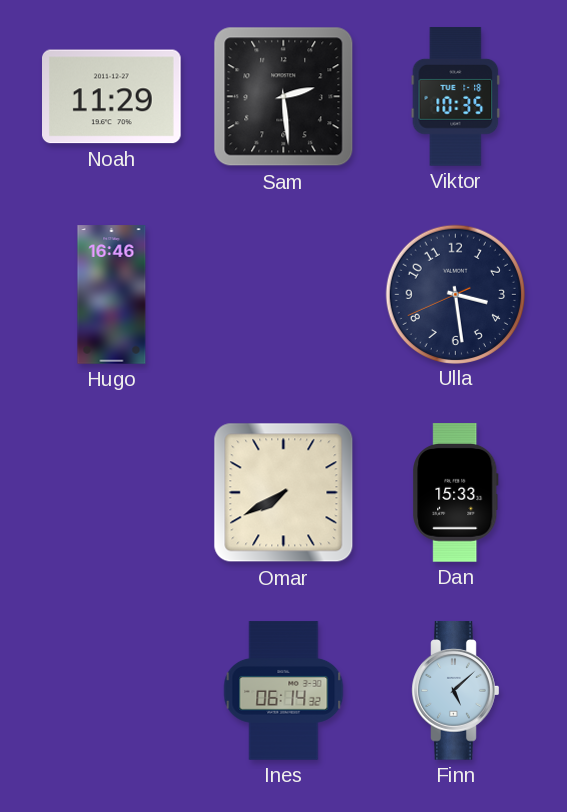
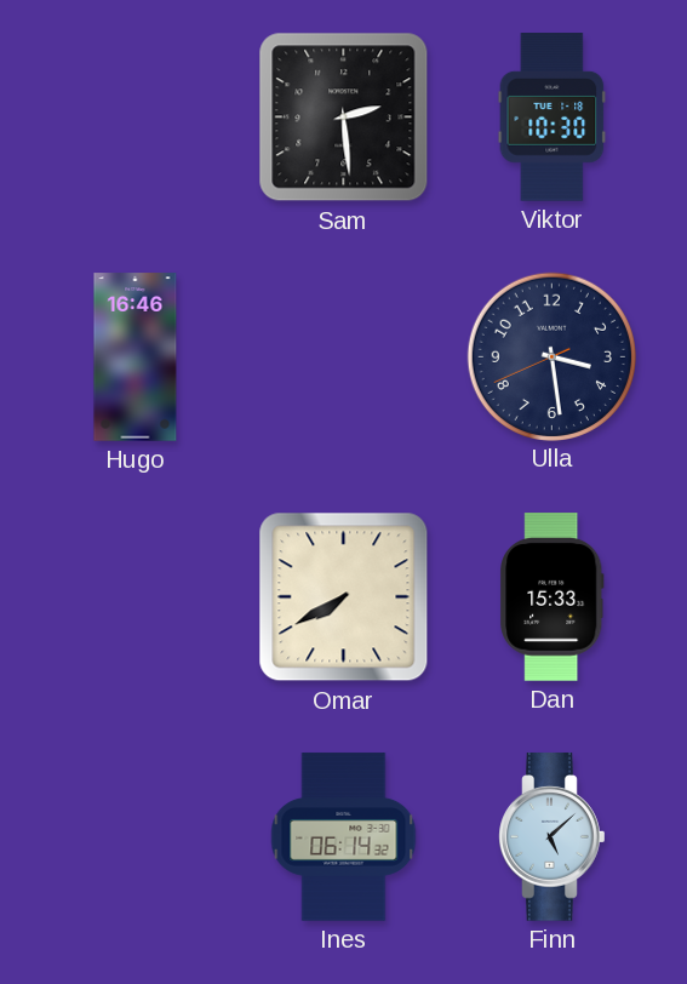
Noah: 11:29 -> none (112, 97)
Viktor: 10:35 -> 10:30 (553, 118)
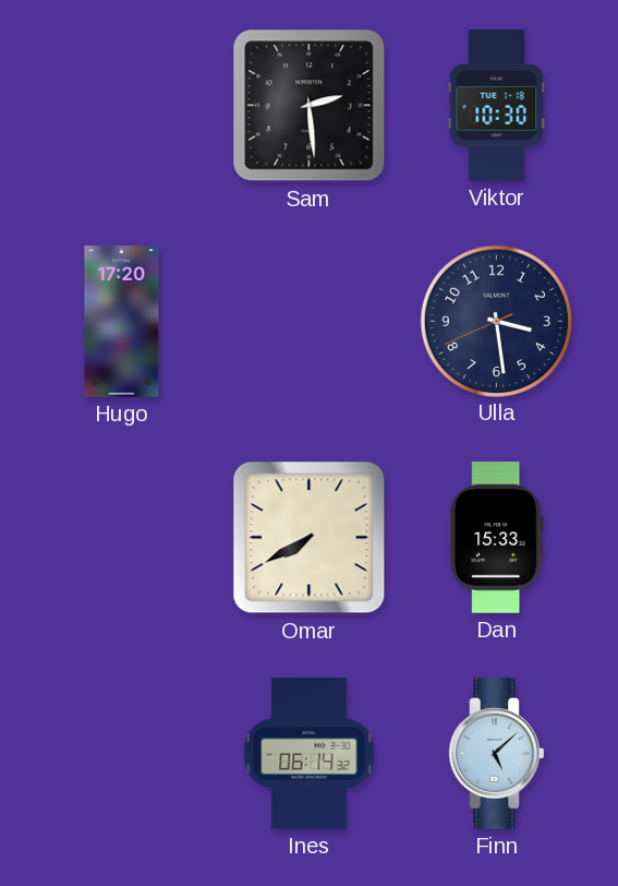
Hugo: 16:46 -> 17:20 (122, 322)
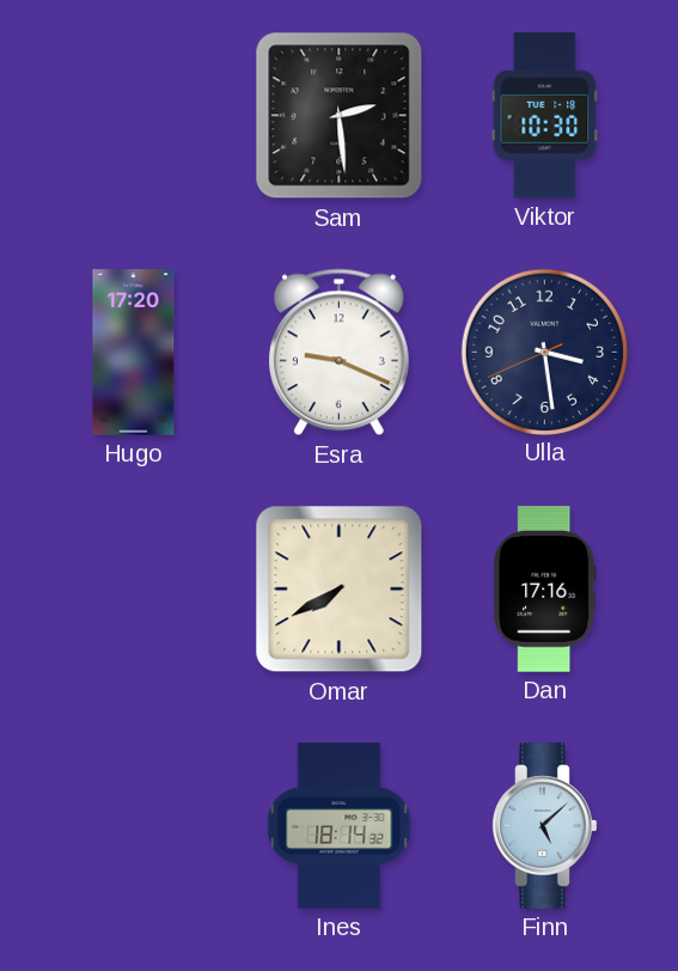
Esra: none -> 9:19 (338, 353)
Dan: 15:33 -> 17:16 (545, 590)
Ines: 06:14 -> 18:14 (340, 826)
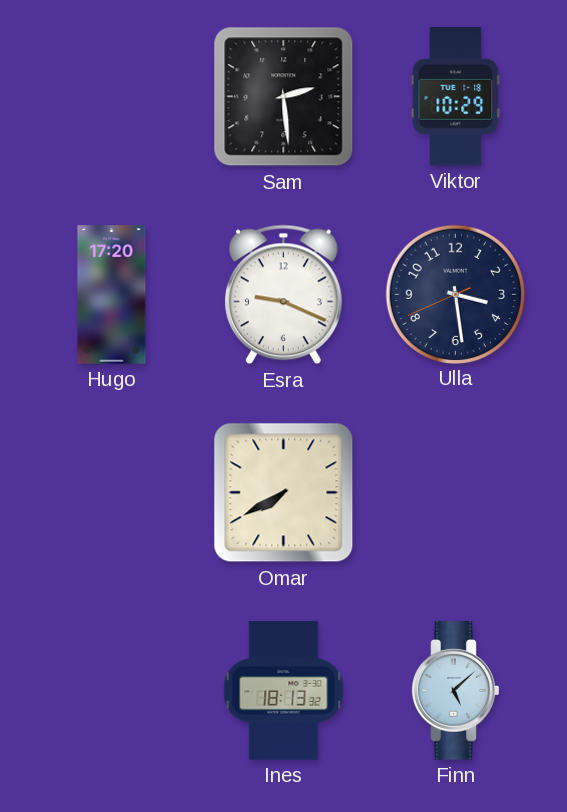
Viktor: 10:30 -> 10:29 (456, 97)
Dan: 17:16 -> none (545, 590)
Ines: 18:14 -> 18:13 (284, 691)
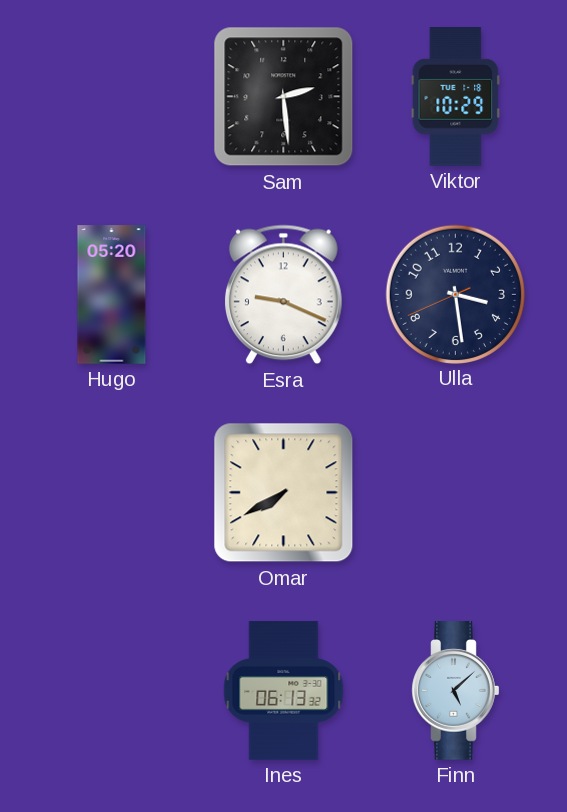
Hugo: 17:20 -> 05:20 (112, 295)
Ines: 18:13 -> 06:13 (284, 691)
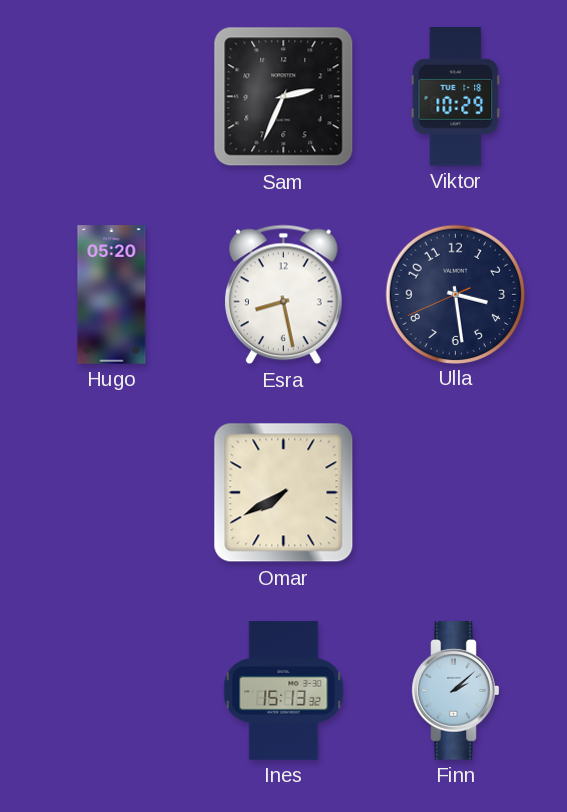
Sam: 2:29 -> 2:34 (284, 97)
Esra: 9:19 -> 8:28 (283, 295)
Ines: 06:13 -> 15:13 (284, 691)
Finn: 5:08 -> 2:08 (456, 691)
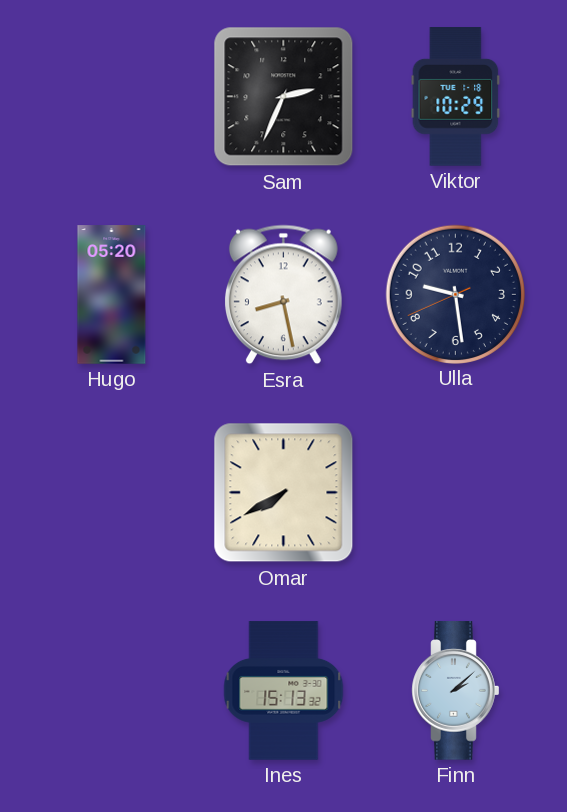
Ulla: 3:28 -> 9:28 (455, 294)
